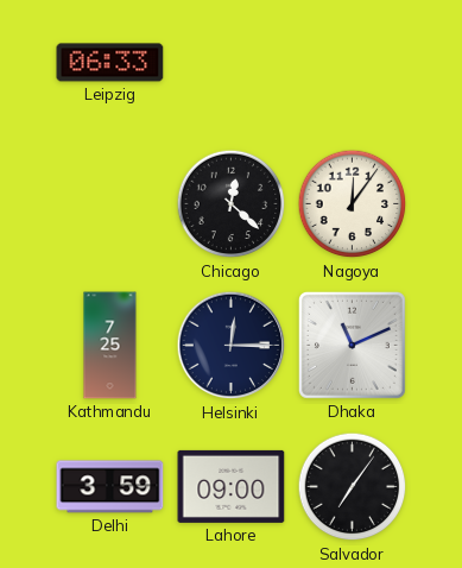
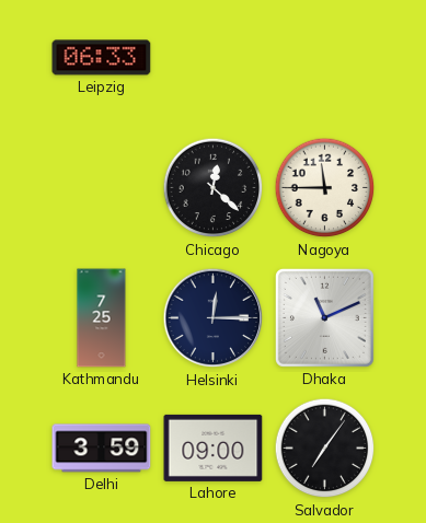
Nagoya: 12:06 -> 11:45 (325, 188)
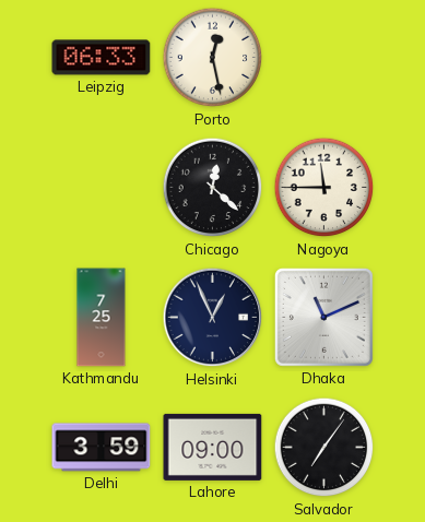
Porto: none -> 12:28 (213, 58)
Helsinki: 12:15 -> 12:56 (213, 318)
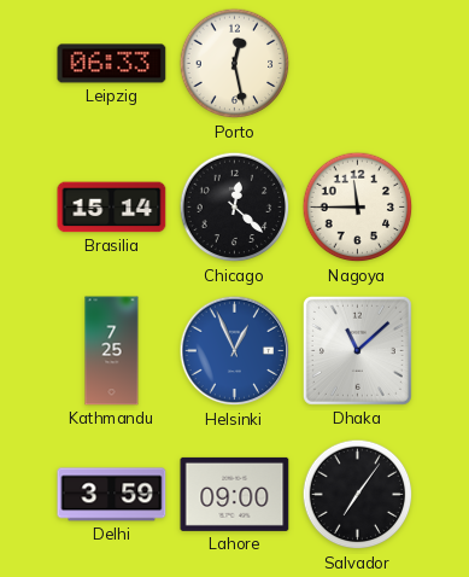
Brasilia: none -> 15:14 (112, 208)
Helsinki dial: navy -> blue (235, 351)
Dhaka: 11:11 -> 11:08 (357, 350)
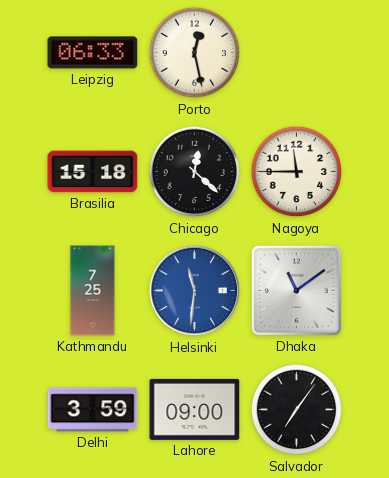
Brasilia: 15:14 -> 15:18 (93, 172)
Helsinki: 12:56 -> 11:31 (195, 291)
Dhaka: 11:08 -> 11:09 (296, 290)
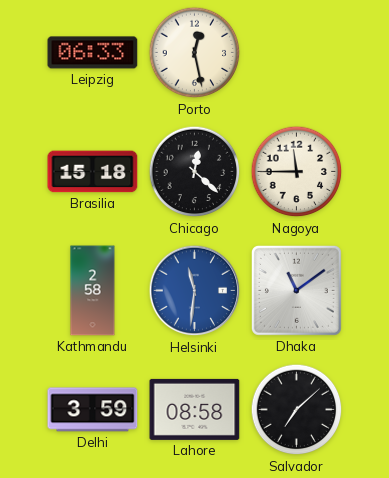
Kathmandu: 7:25 -> 2:58 (93, 291)
Lahore: 09:00 -> 08:58 (195, 409)
Salvador: 7:06 -> 7:08 (297, 410)
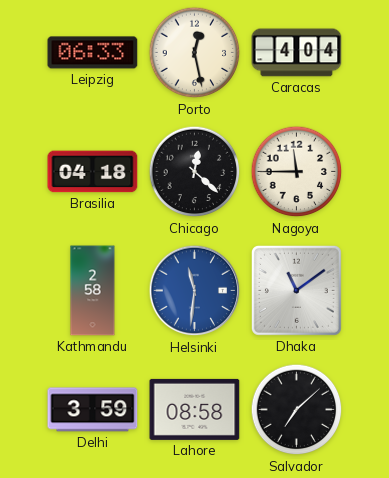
Caracas: none -> 4:04 (297, 53)
Brasilia: 15:18 -> 04:18 (93, 172)
